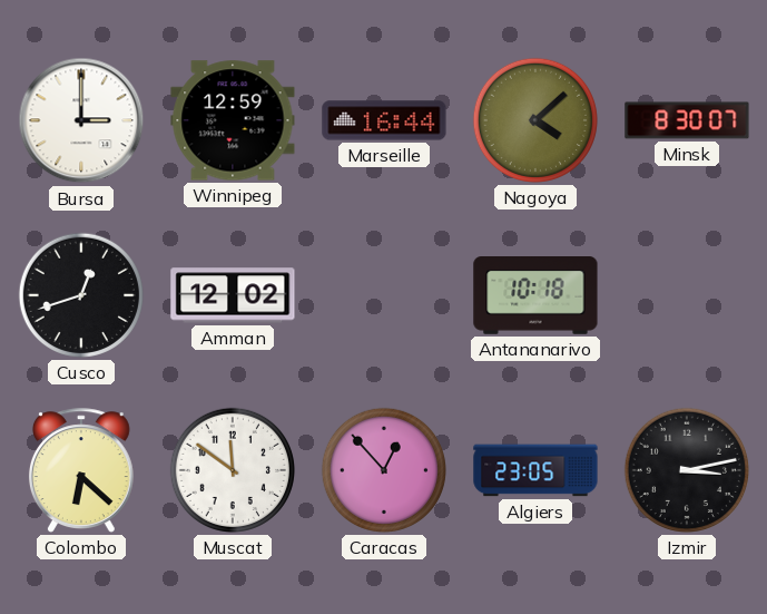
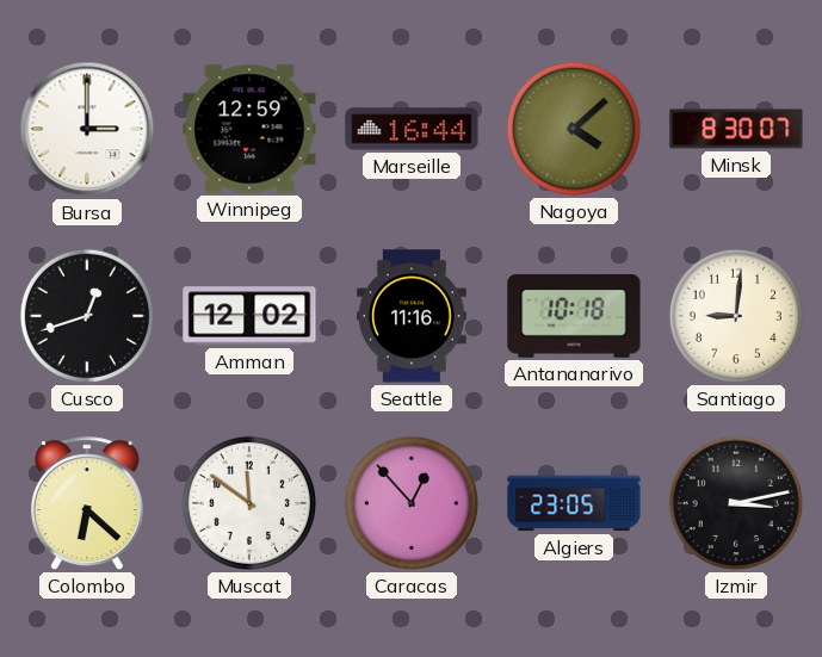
Seattle: none -> 11:16 (413, 316)
Santiago: none -> 9:01 (736, 316)
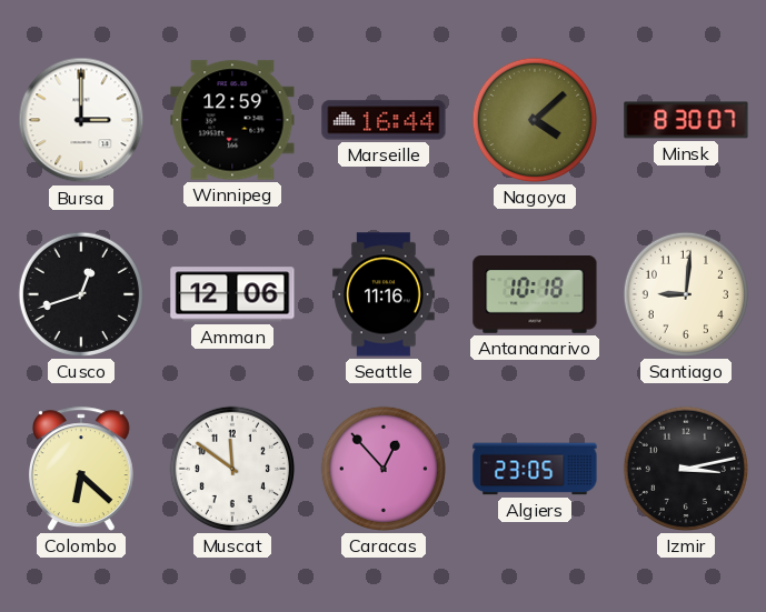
Amman: 12:02 -> 12:06 (232, 294)
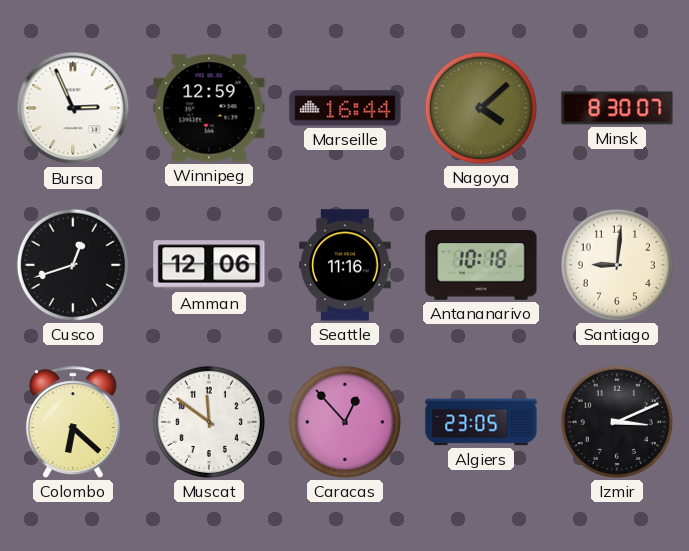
Bursa: 3:00 -> 2:56 (73, 108)
Izmir: 3:13 -> 3:11 (617, 422)
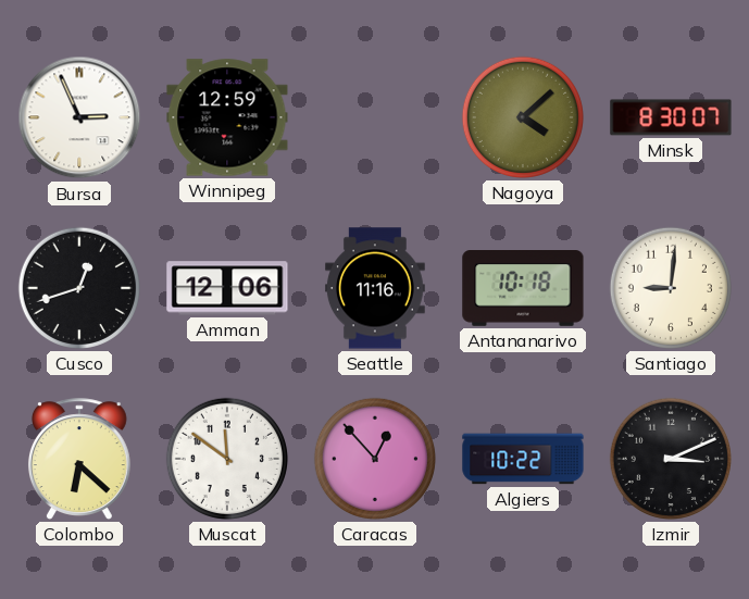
Marseille: 16:44 -> none (345, 108)
Algiers: 23:05 -> 10:22 (523, 459)
